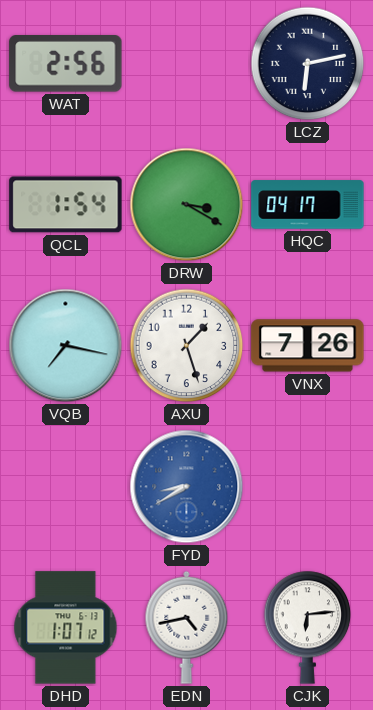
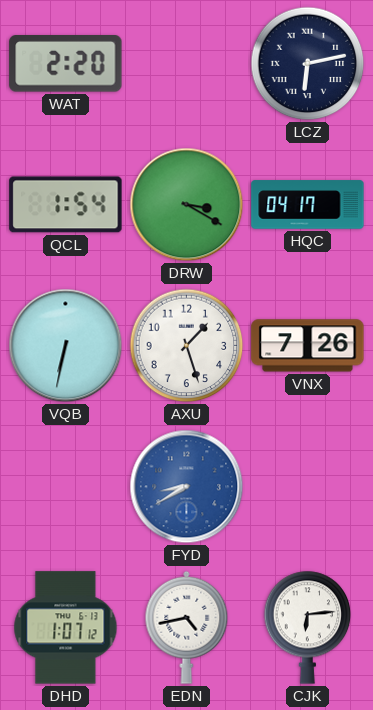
WAT: 2:56 -> 2:20 (66, 64)
VQB: 7:17 -> 6:32 (66, 346)
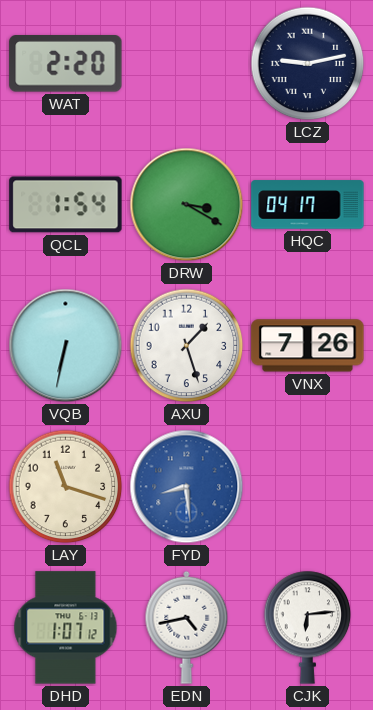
LCZ: 6:13 -> 9:13 (308, 64)
LAY: none -> 11:18 (66, 487)
FYD: 8:40 -> 8:29 (187, 487)
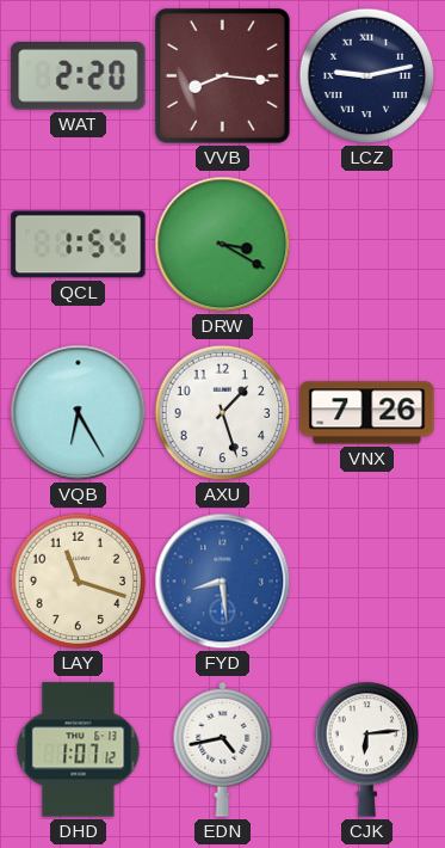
VVB: none -> 8:16 (222, 75)
HQC: 04:17 -> none (308, 205)
VQB: 6:32 -> 6:25 (79, 413)
